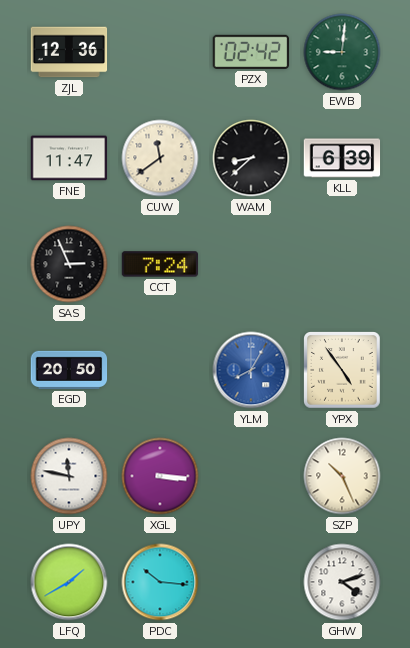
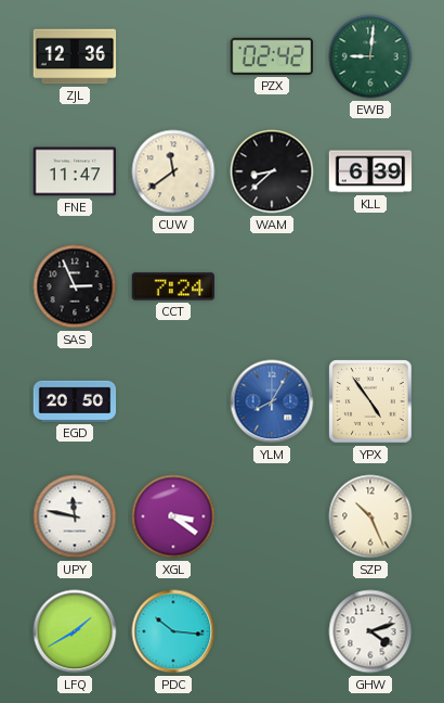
XGL: 3:16 -> 3:21 (173, 516)
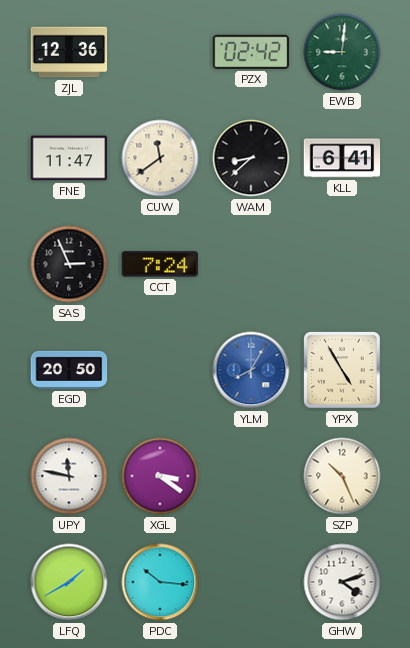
KLL: 6:39 -> 6:41 (342, 158)
YPX: 4:54 -> 4:55 (342, 370)
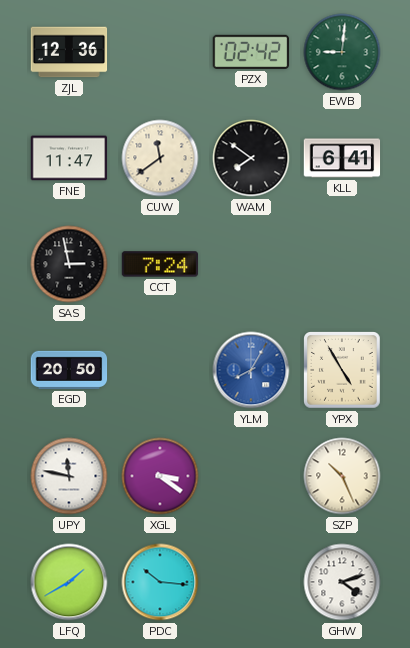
WAM: 8:38 -> 7:51 (251, 158)
SAS: 2:56 -> 2:58 (69, 264)
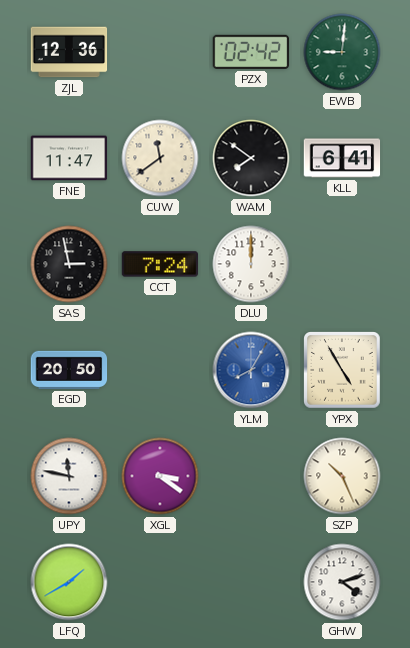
DLU: none -> 12:00 (251, 264)
PDC: 10:16 -> none (160, 582)
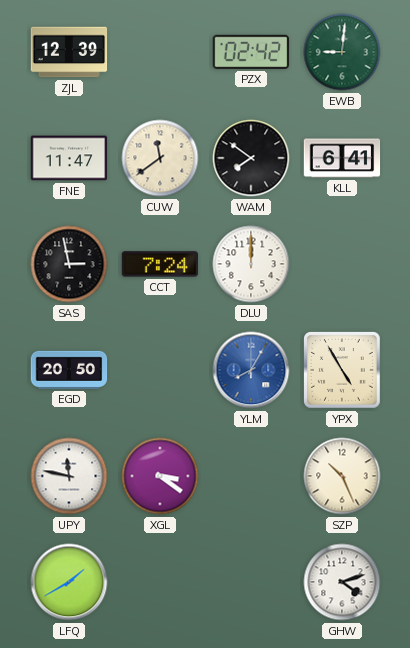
ZJL: 12:36 -> 12:39 (69, 52)
